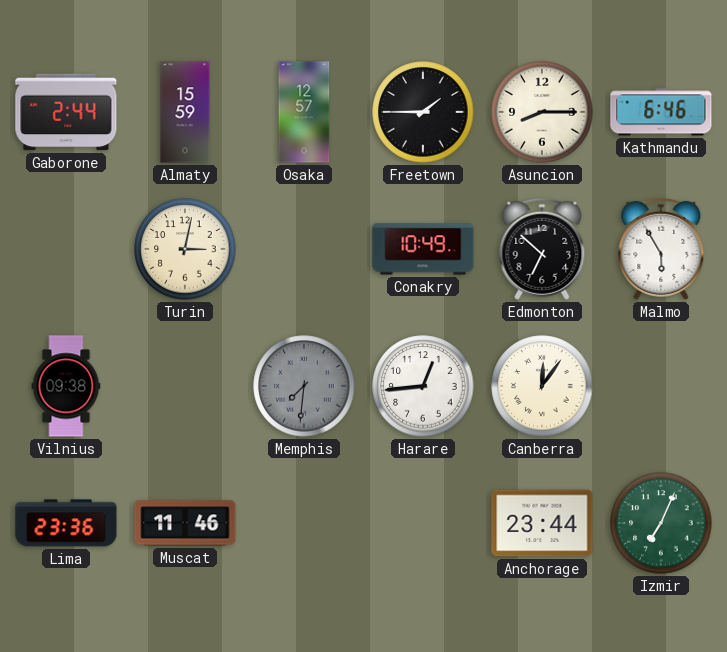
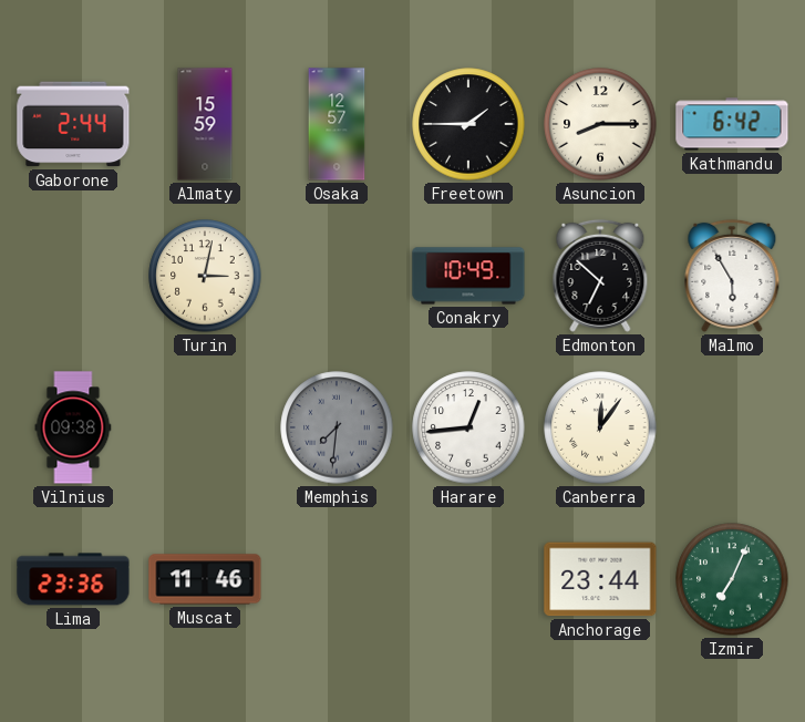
Kathmandu: 6:46 -> 6:42 (732, 124)
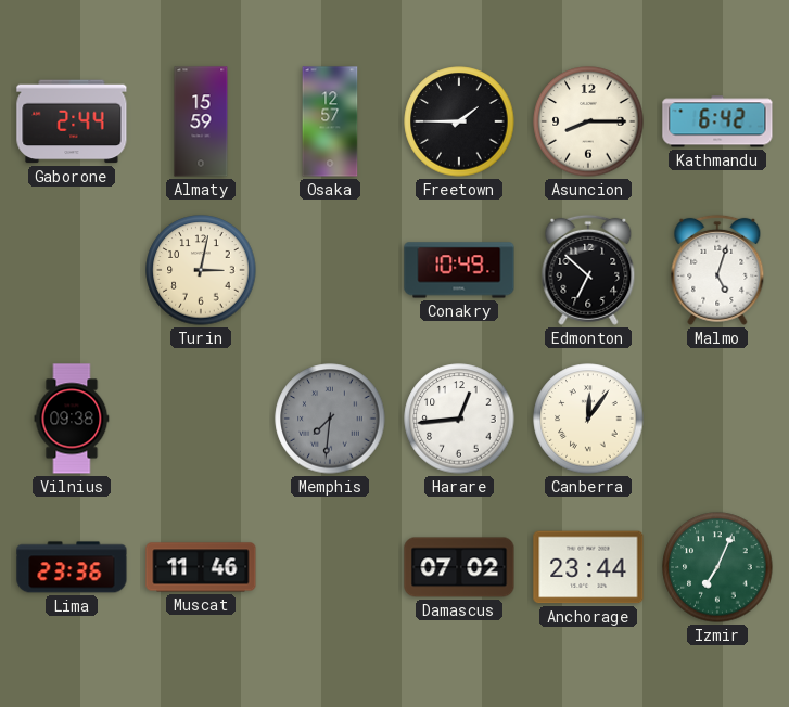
Malmo: 5:55 -> 5:03 (717, 270)
Damascus: none -> 07:02 (459, 567)
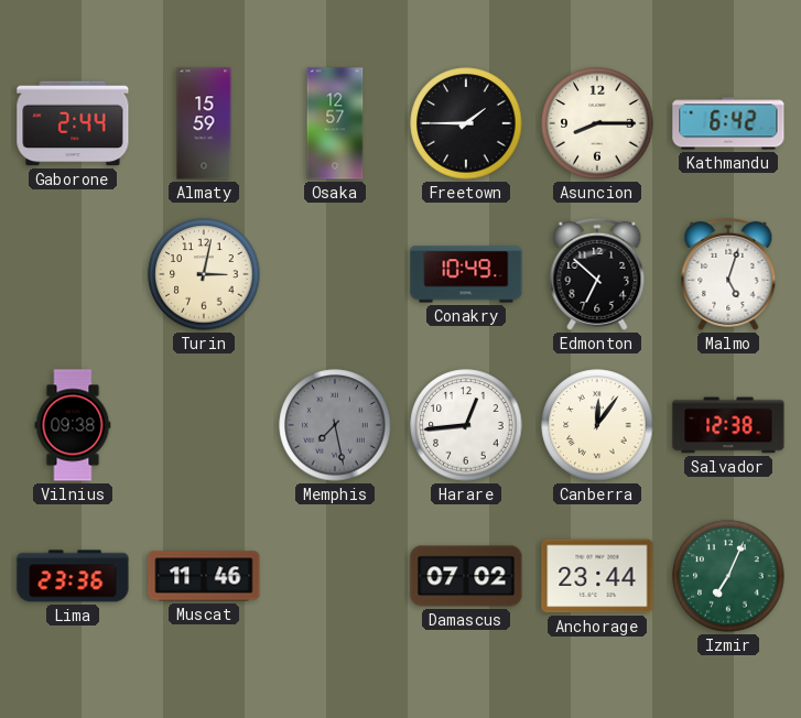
Memphis: 7:31 -> 7:28 (335, 425)
Salvador: none -> 12:38 (728, 425)
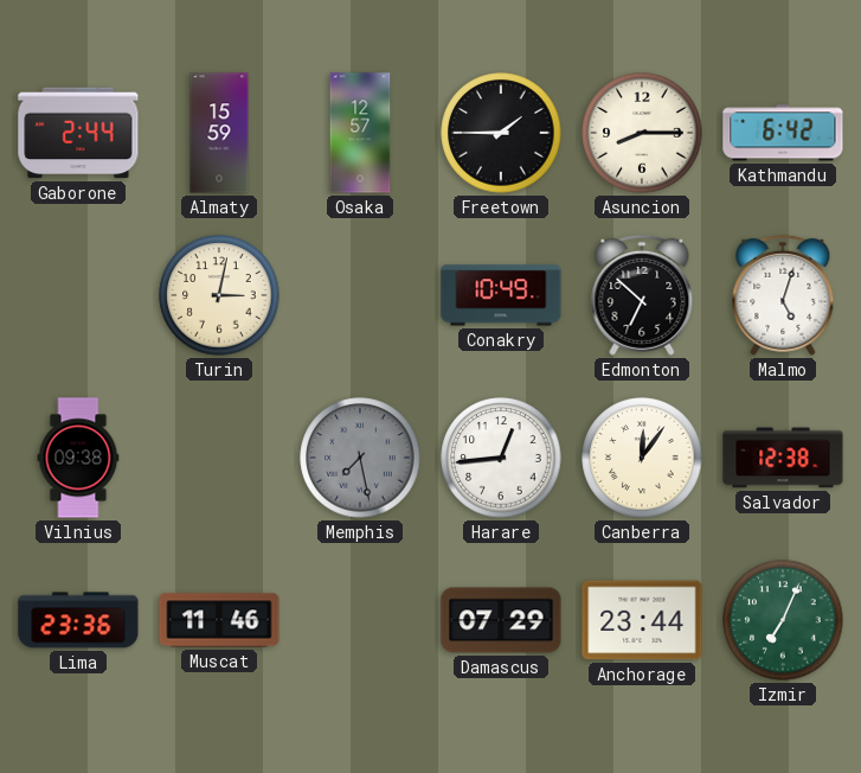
Damascus: 07:02 -> 07:29 (501, 620)
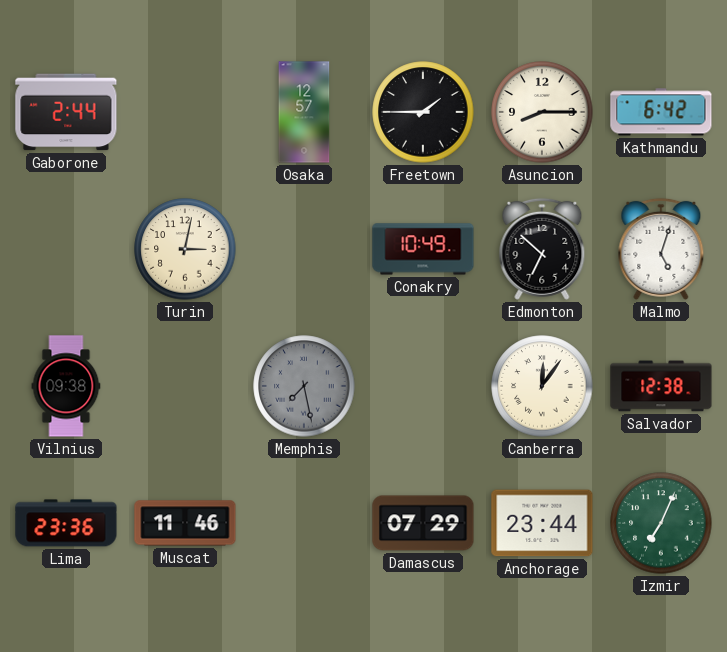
Almaty: 15:59 -> none (219, 133)
Harare: 12:44 -> none (501, 458)
